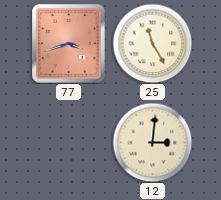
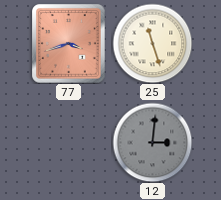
25: 11:25 -> 11:27 (152, 43)
12 dial: cream -> grey (152, 142)
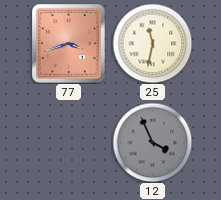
25: 11:27 -> 11:32 (152, 43)
12: 3:01 -> 3:56 (152, 142)
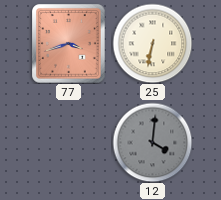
25: 11:32 -> 6:32 (152, 43)
12: 3:56 -> 4:01 (152, 142)
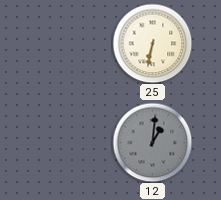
77: 3:42 -> none (69, 44)
12: 4:01 -> 1:01 (152, 142)
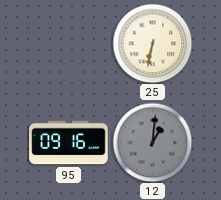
95: none -> 09:16 (69, 143)
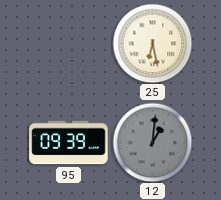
25: 6:32 -> 6:28 (152, 43)
95: 09:16 -> 09:39 (69, 143)
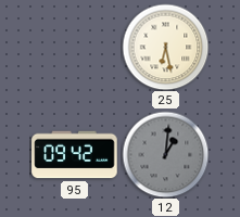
95: 09:39 -> 09:42 (75, 155)
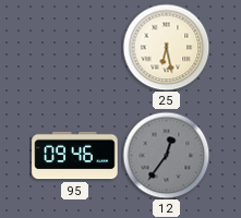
95: 09:42 -> 09:46 (75, 156)
12: 1:01 -> 12:36 (166, 155)
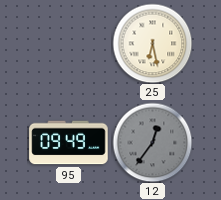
95: 09:46 -> 09:49 (69, 143)
